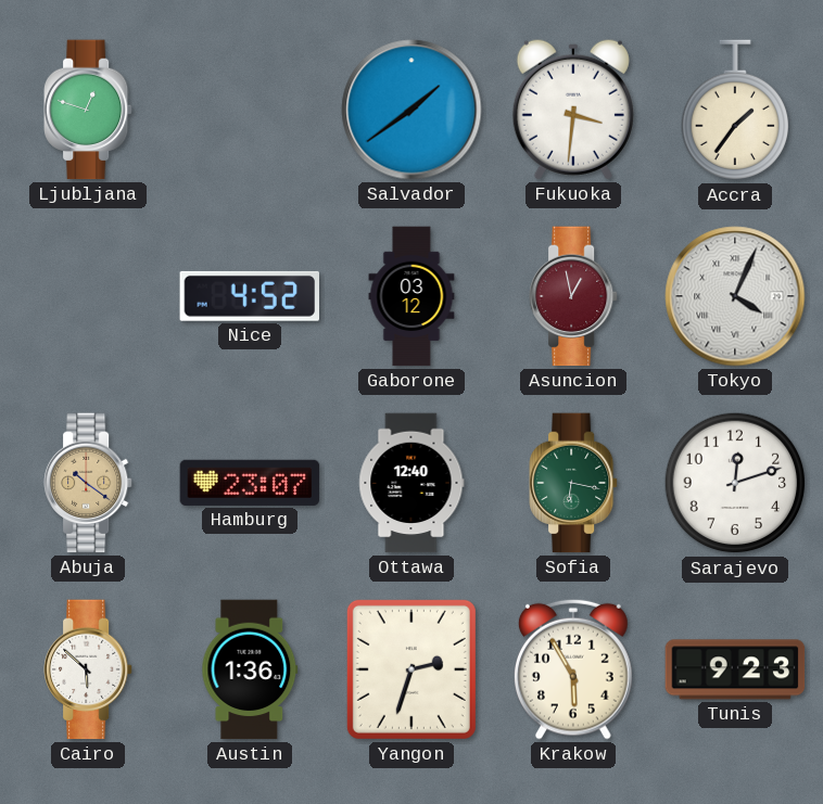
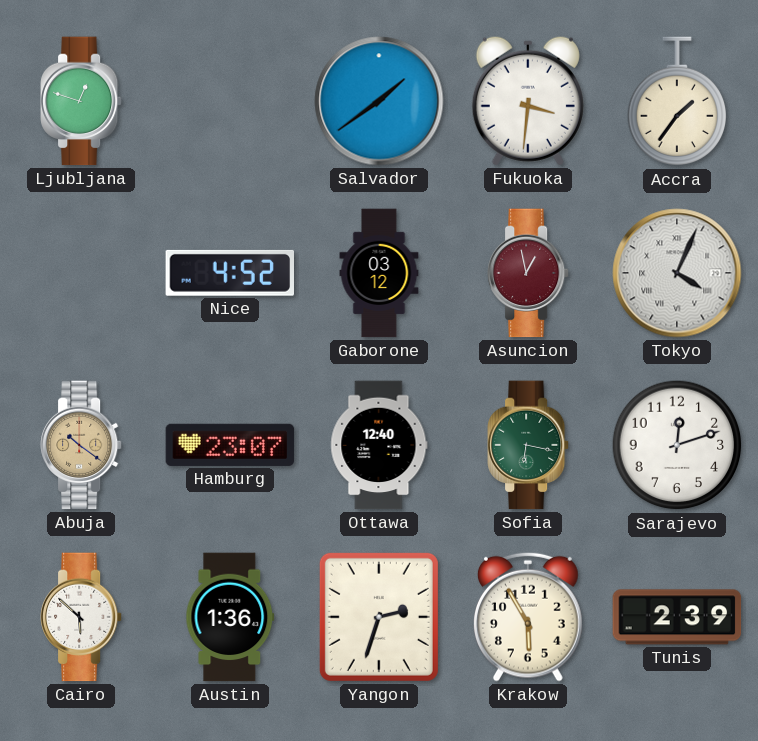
Tunis: 9:23 -> 2:39 (677, 617)
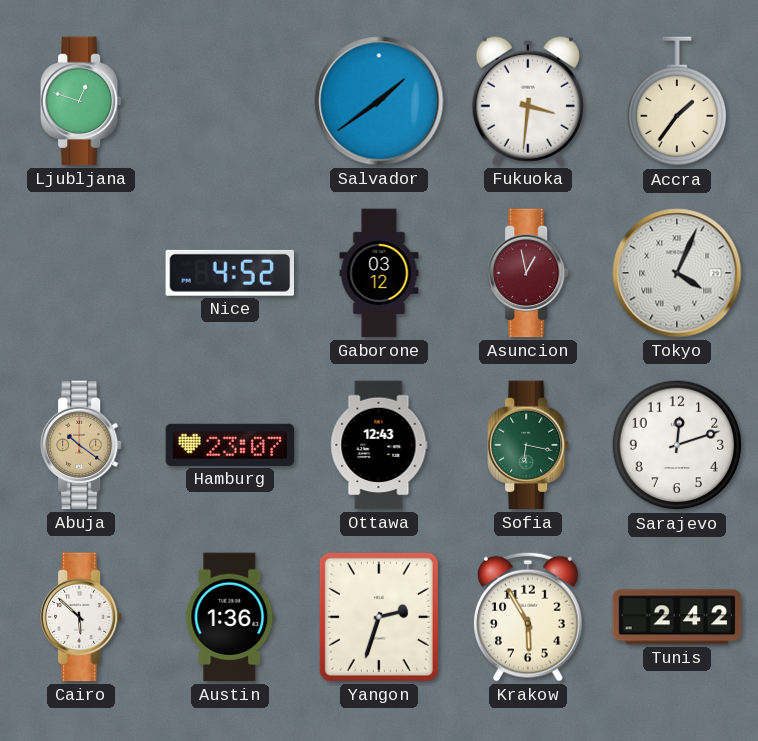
Ottawa: 12:40 -> 12:43 (379, 445)
Tunis: 2:39 -> 2:42 (677, 617)
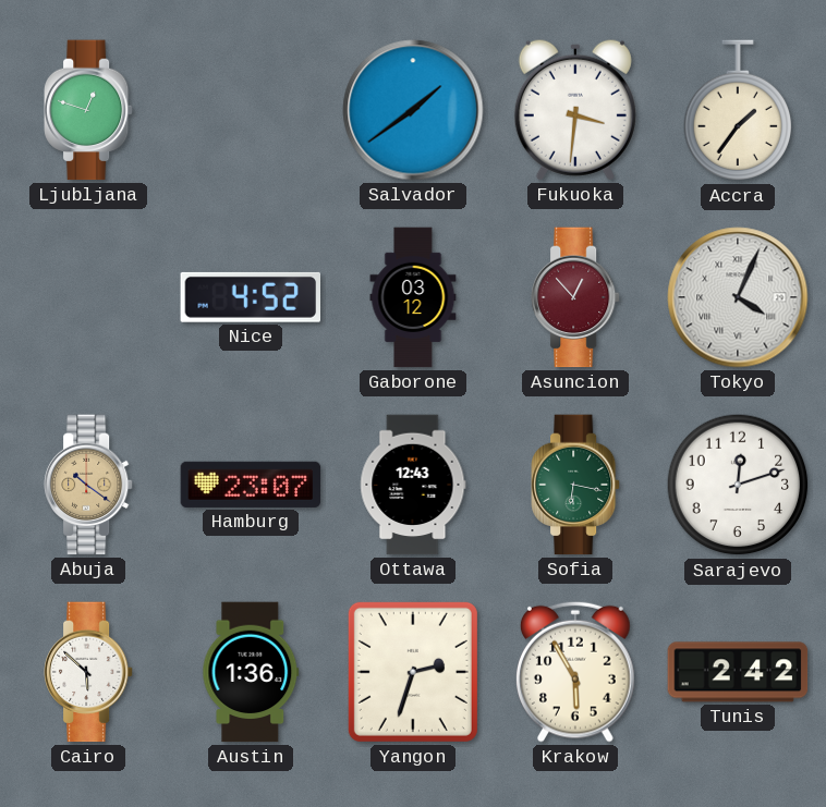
Asuncion: 12:58 -> 12:53 (576, 297)
